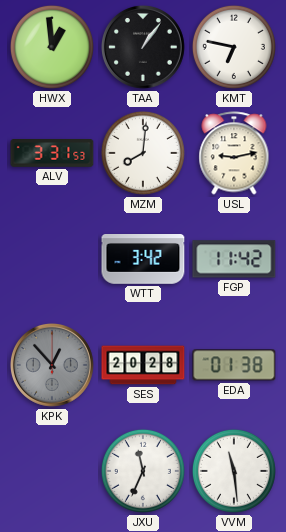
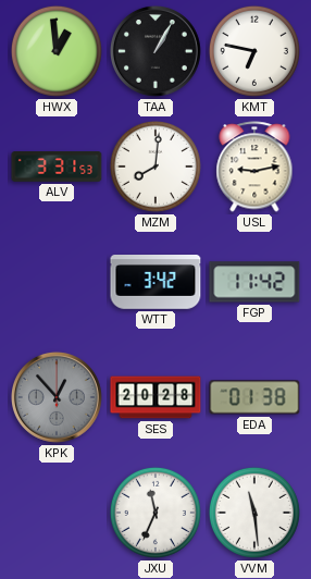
TAA: 1:06 -> 1:05 (155, 51)
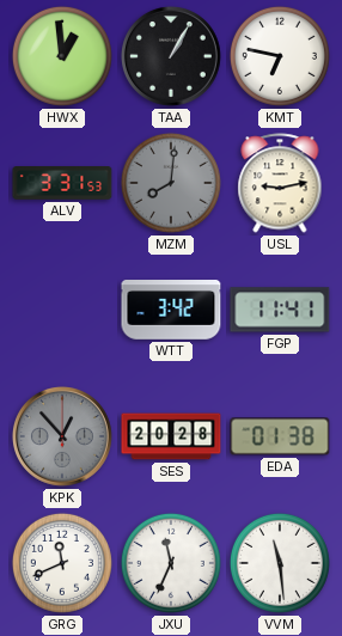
MZM dial: white -> grey (171, 183)
FGP: 11:42 -> 11:41 (280, 310)
GRG: none -> 11:41 (62, 563)
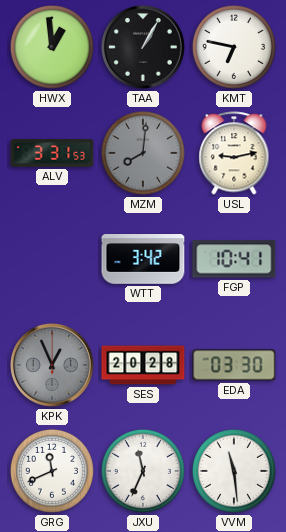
FGP: 11:41 -> 10:41 (234, 259)
KPK: 12:53 -> 12:56 (52, 365)
EDA: 01:38 -> 03:30 (234, 365)
